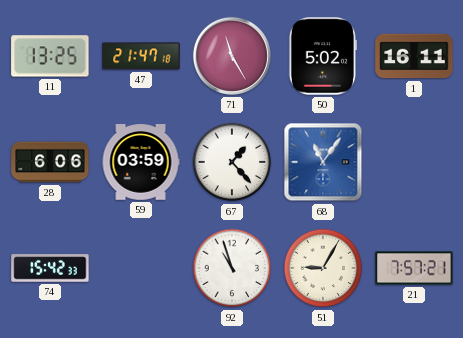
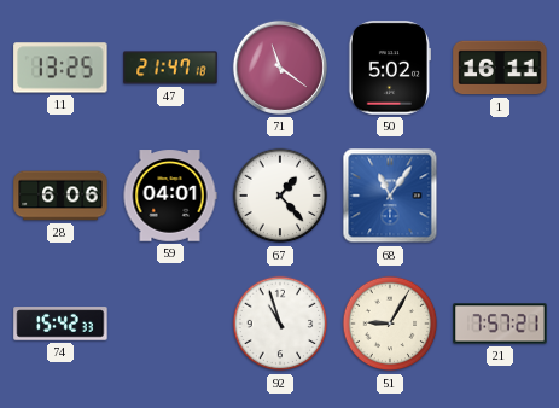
71: 11:25 -> 11:21 (280, 68)
59: 03:59 -> 04:01 (170, 196)
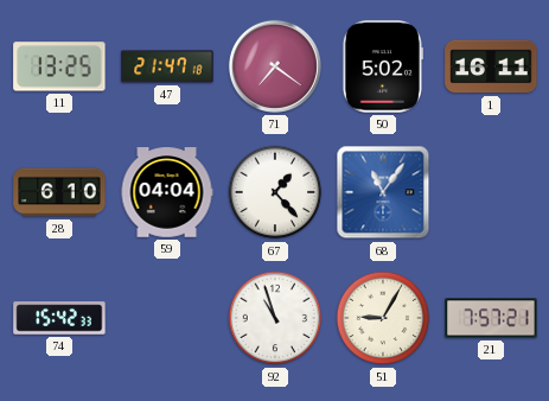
71: 11:21 -> 7:21 (275, 66)
28: 6:06 -> 6:10 (59, 192)
59: 04:01 -> 04:04 (167, 192)
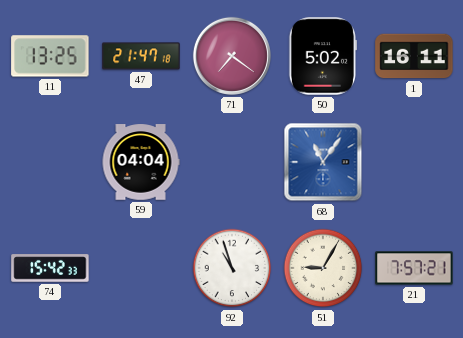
28: 6:10 -> none (59, 192)
67: 1:23 -> none (275, 192)
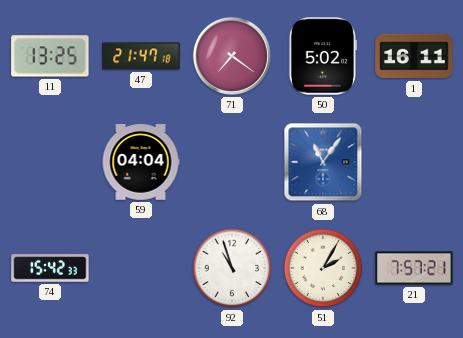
51: 9:05 -> 2:05 (323, 268)
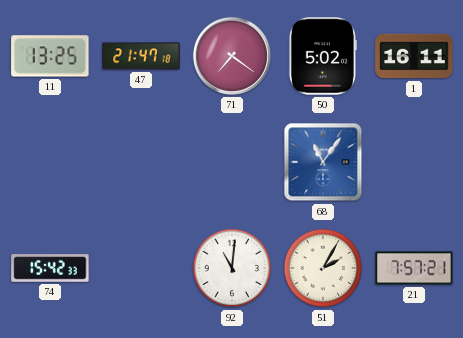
59: 04:04 -> none (141, 162)
92: 10:57 -> 11:01 (232, 268)
